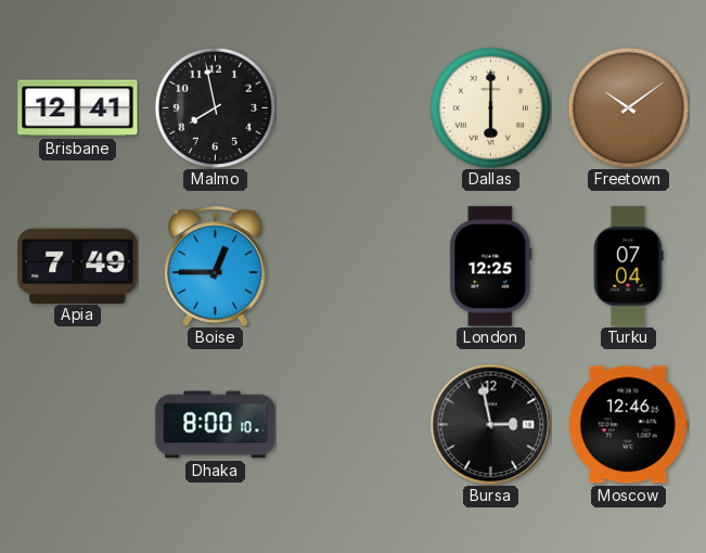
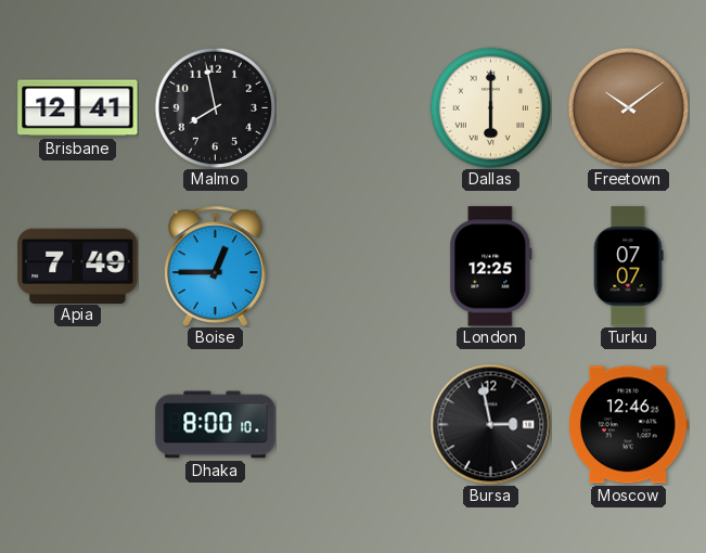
Turku: 07:04 -> 07:07 (628, 267)
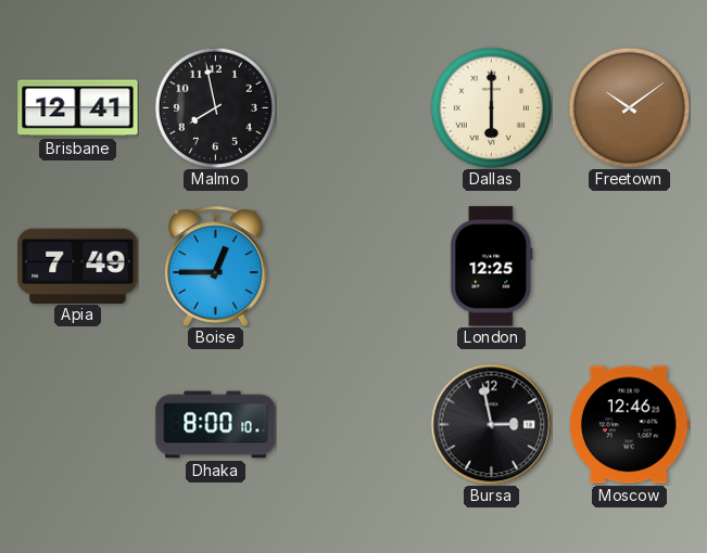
Turku: 07:07 -> none (628, 267)
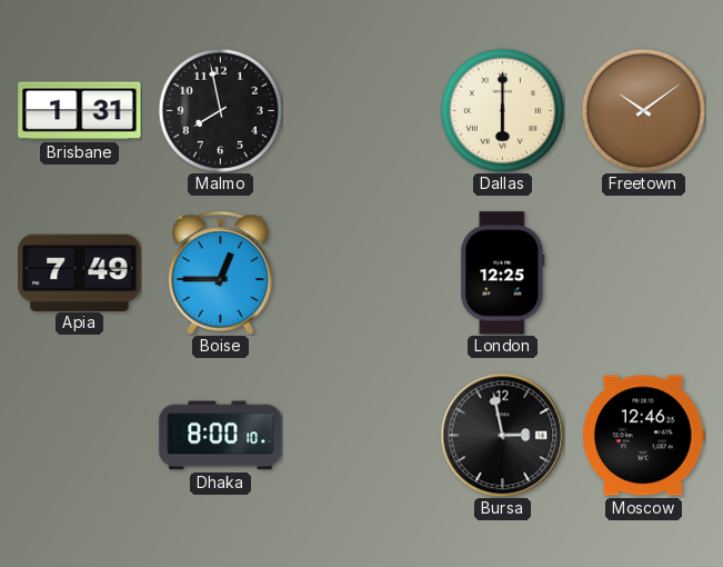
Brisbane: 12:41 -> 1:31 (80, 111)
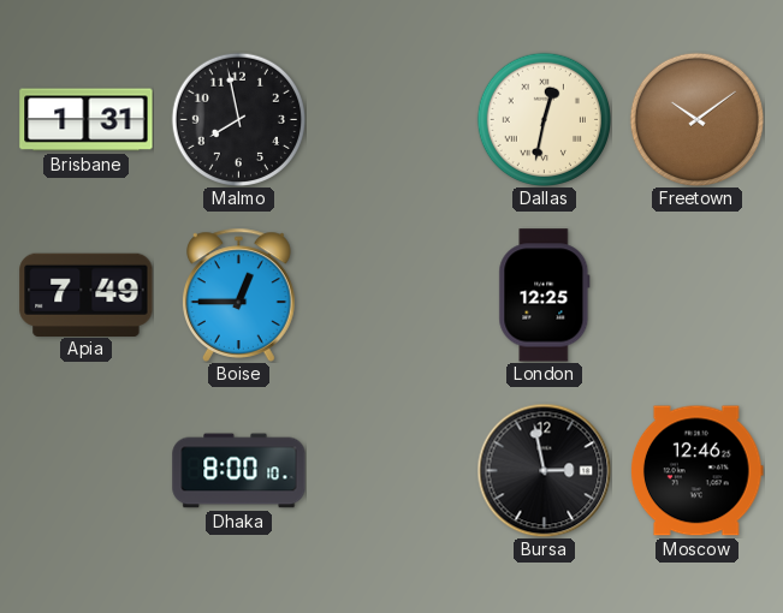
Dallas: 6:00 -> 12:32 (544, 119)
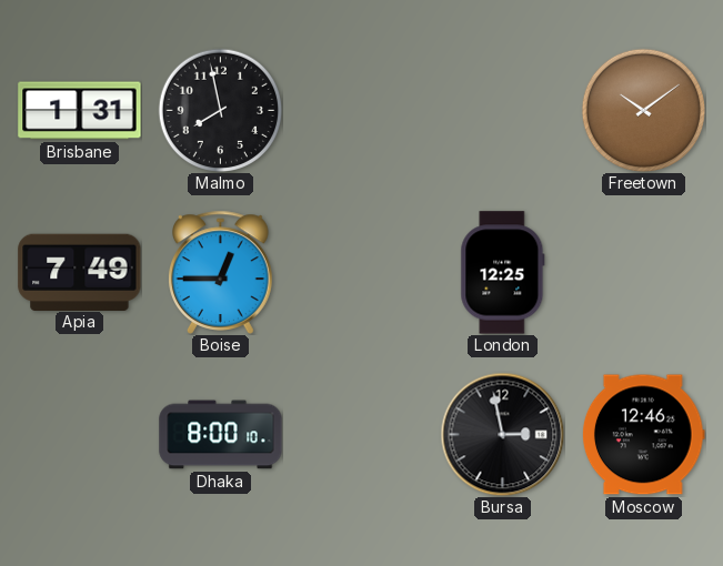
Dallas: 12:32 -> none (544, 119)
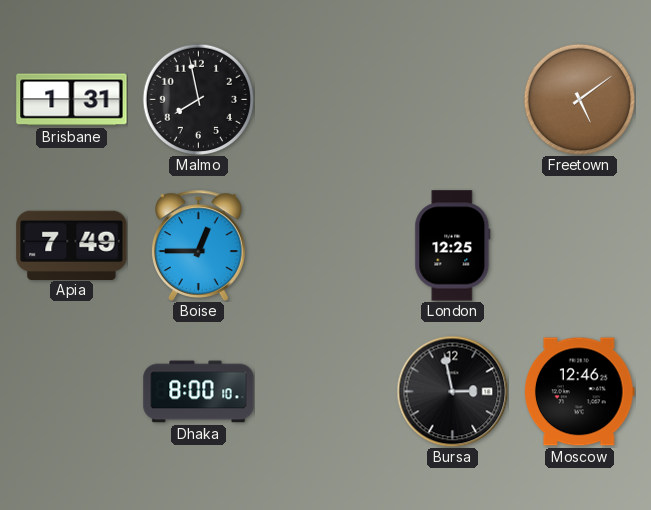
Freetown: 10:09 -> 5:09 (579, 99)
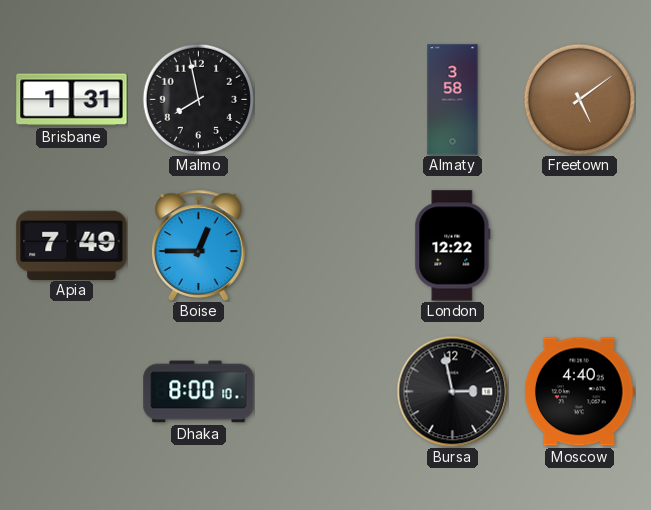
Almaty: none -> 3:58 (453, 100)
London: 12:25 -> 12:22 (453, 246)
Moscow: 12:46 -> 4:40 (579, 392)
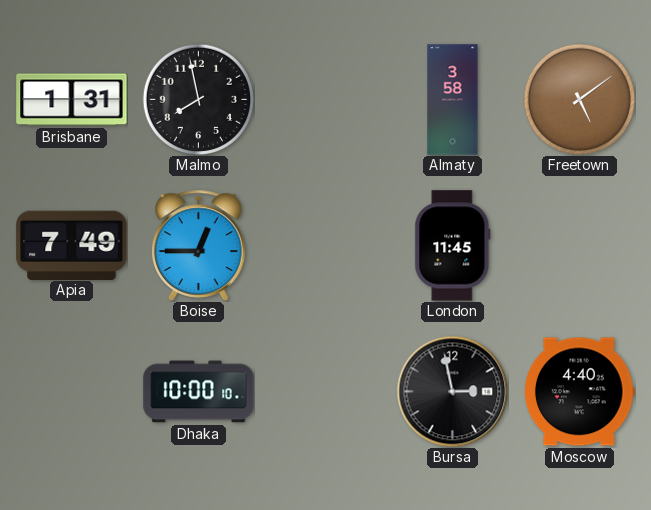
London: 12:22 -> 11:45 (453, 246)
Dhaka: 8:00 -> 10:00 (199, 392)
